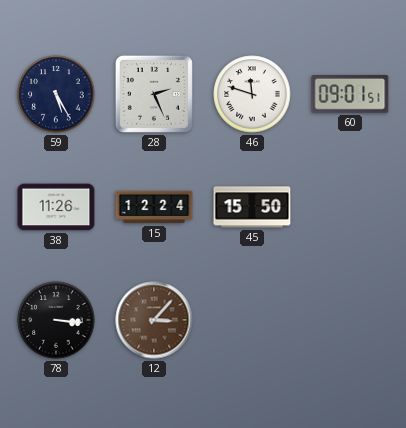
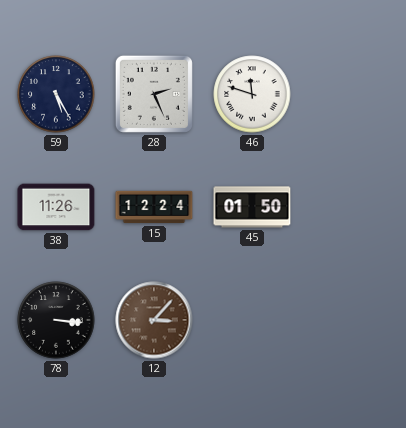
60: 09:01 -> none (350, 95)
45: 15:50 -> 01:50 (252, 207)
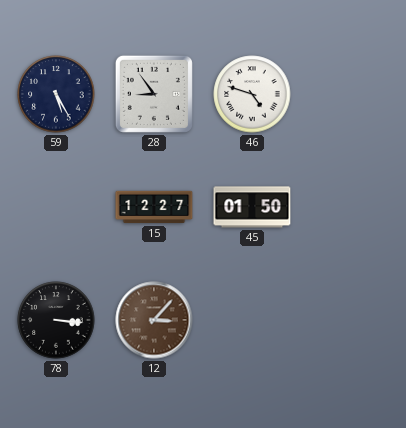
28: 2:26 -> 8:54 (154, 94)
46: 11:48 -> 4:48 (252, 94)
38: 11:26 -> none (56, 207)
15: 12:24 -> 12:27 (154, 207)
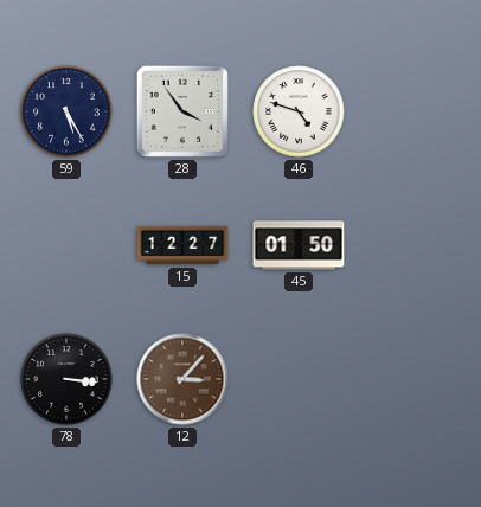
28: 8:54 -> 3:54 (182, 111)
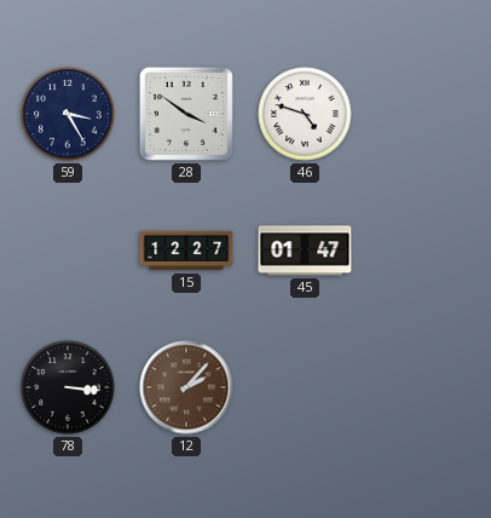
59: 5:25 -> 3:25 (68, 114)
28: 3:54 -> 3:51 (186, 114)
45: 01:50 -> 01:47 (305, 251)
12: 3:07 -> 2:07 (186, 387)
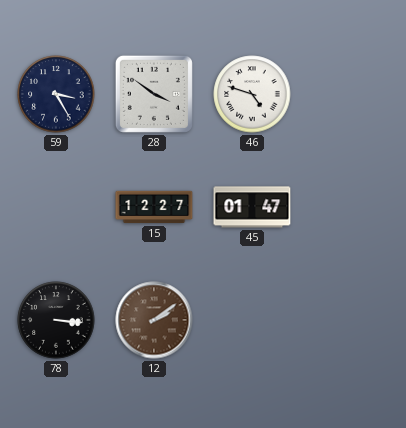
12: 2:07 -> 2:09 (154, 320)
